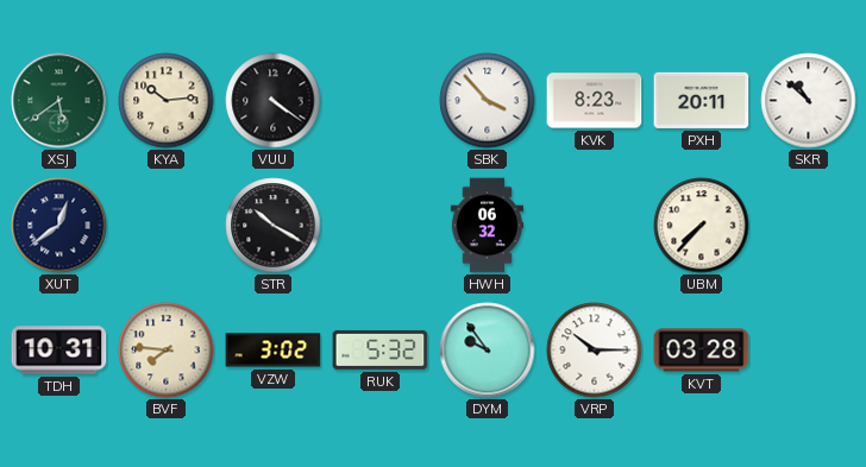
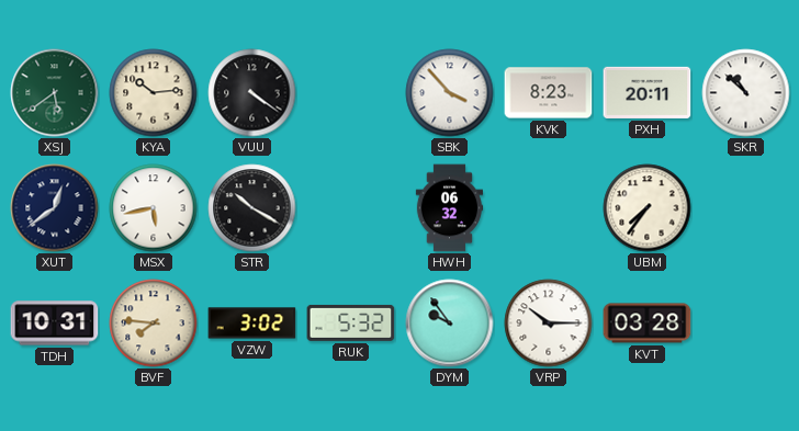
MSX: none -> 5:43 (154, 208)
UBM: 7:37 -> 7:36 (648, 208)
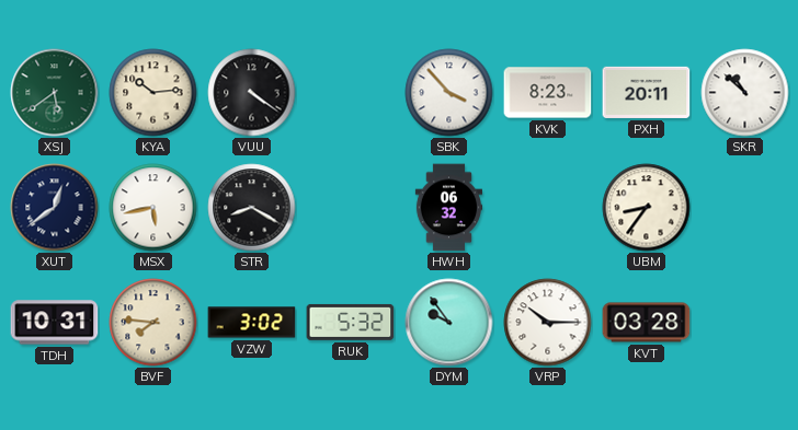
STR: 10:20 -> 8:20 (252, 208)
UBM: 7:36 -> 8:36 (647, 208)
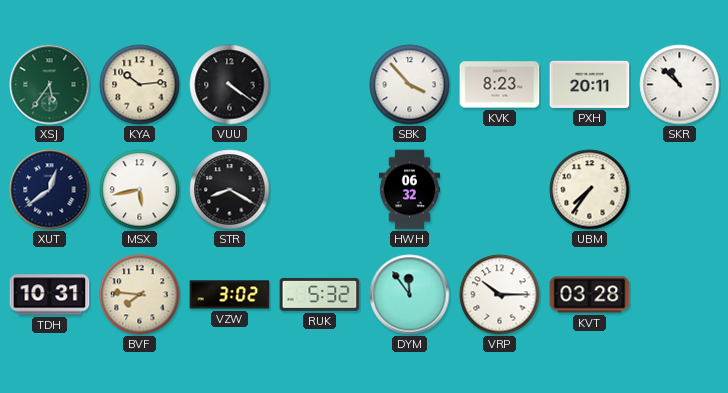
XSJ: 5:39 -> 5:36 (50, 85)
UBM: 8:36 -> 7:36 (590, 190)
DYM: 9:54 -> 11:54 (410, 295)
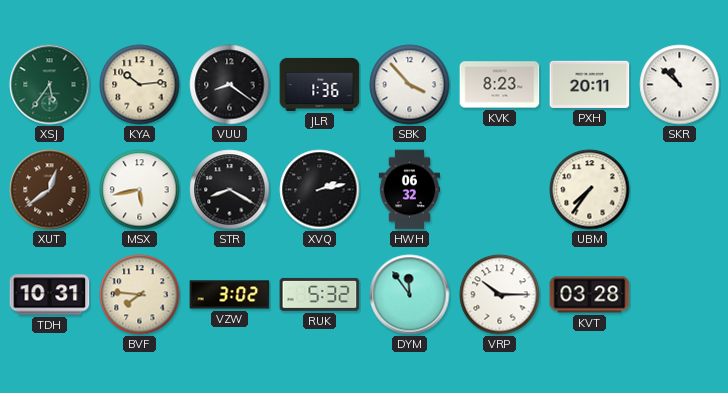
VUU: 4:21 -> 8:21 (230, 85)
JLR: none -> 1:36 (320, 84)
XUT dial: navy -> brown (50, 190)
XVQ: none -> 2:13 (320, 190)
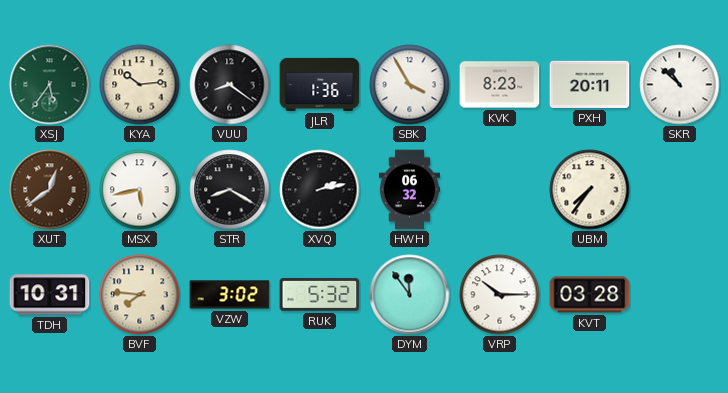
SBK: 3:53 -> 3:55 (410, 85)
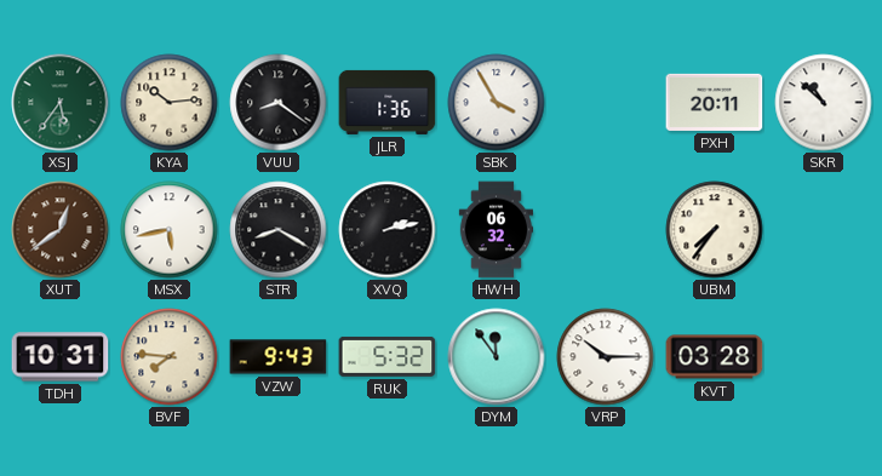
KVK: 8:23 -> none (500, 85)
VZW: 3:02 -> 9:43 (279, 357)
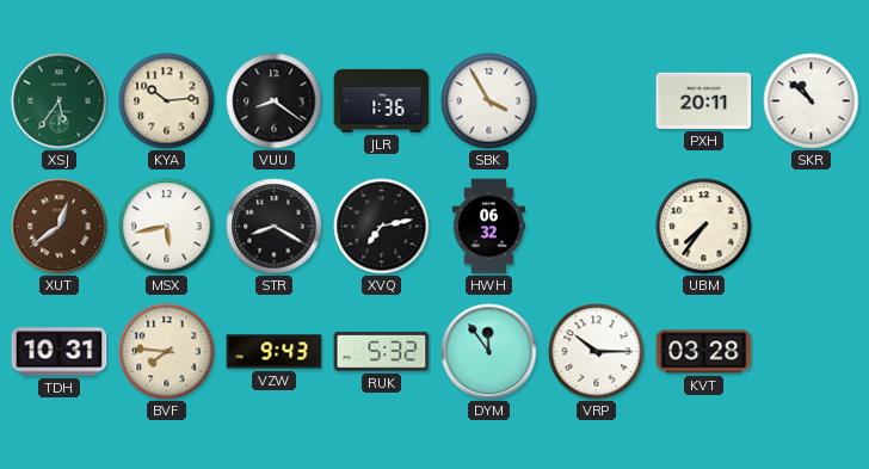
XVQ: 2:13 -> 7:13 (382, 227)
